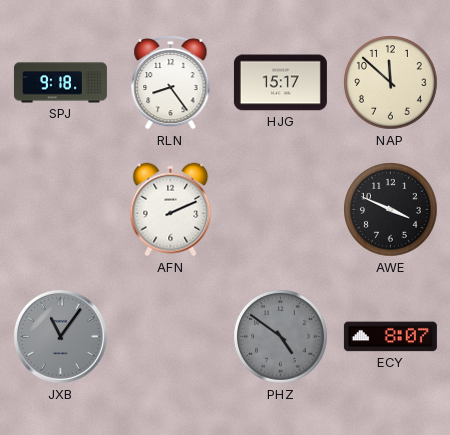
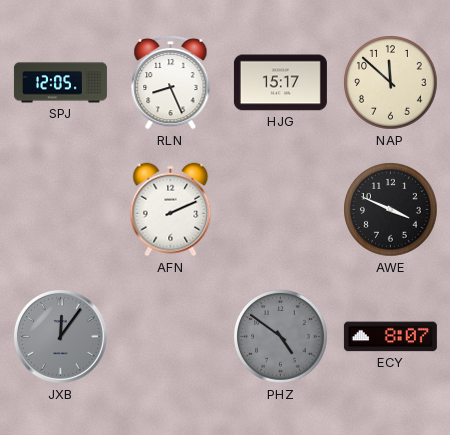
SPJ: 9:18 -> 12:05 (60, 83)
RLN: 8:24 -> 8:26 (171, 82)
JXB: 11:06 -> 12:06 (60, 336)
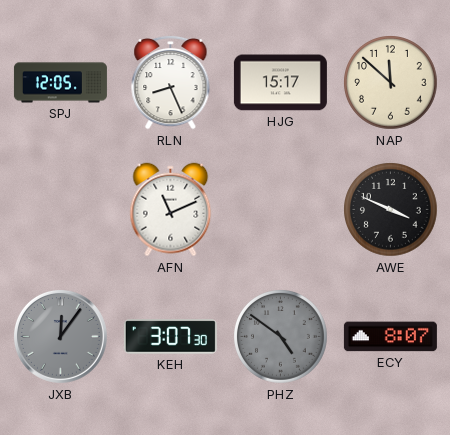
AFN: 2:11 -> 11:11 (171, 210)
KEH: none -> 3:07 (170, 337)
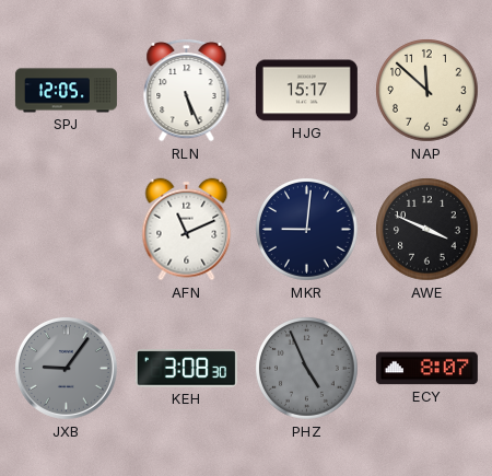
RLN: 8:26 -> 5:26 (187, 90)
MKR: none -> 9:01 (307, 230)
JXB: 12:06 -> 9:06 (66, 368)
KEH: 3:07 -> 3:08 (186, 369)
PHZ: 4:51 -> 4:56 (307, 369)
